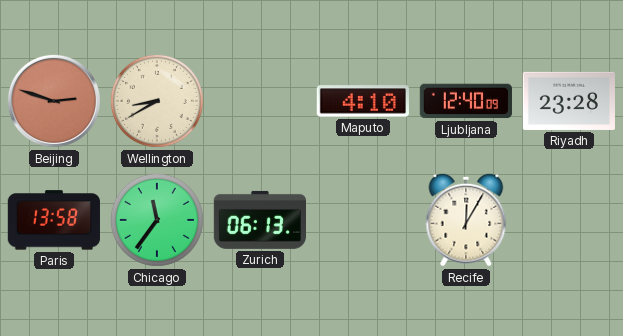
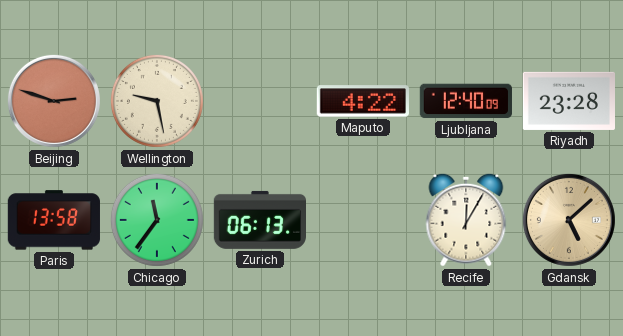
Wellington: 8:40 -> 9:28 (157, 101)
Maputo: 4:10 -> 4:22 (362, 101)
Gdansk: none -> 5:08 (569, 220)
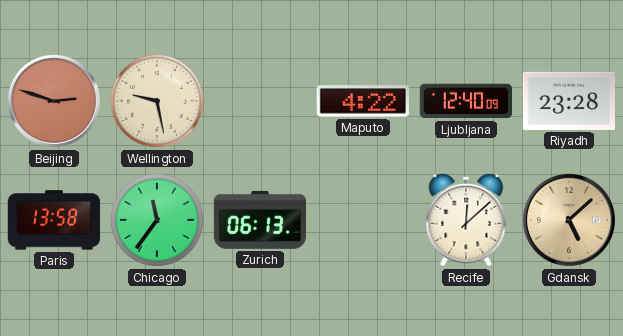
Recife: 12:05 -> 12:08 (466, 220)
